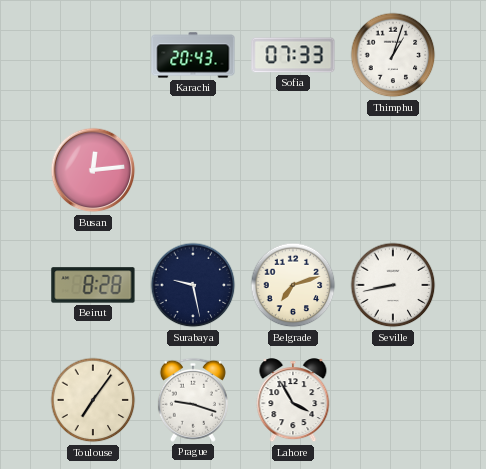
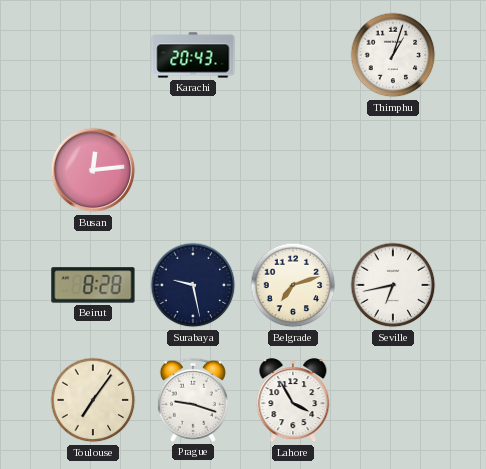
Sofia: 07:33 -> none (293, 55)
Seville: 8:43 -> 6:43 (393, 285)
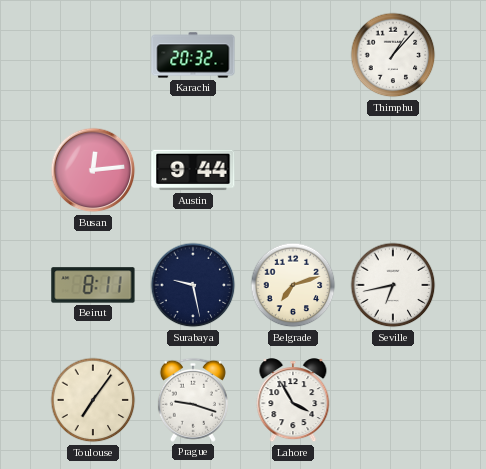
Karachi: 20:43 -> 20:32 (193, 55)
Thimphu: 1:03 -> 1:07 (393, 55)
Austin: none -> 9:44 (193, 170)
Beirut: 8:28 -> 8:11 (93, 285)
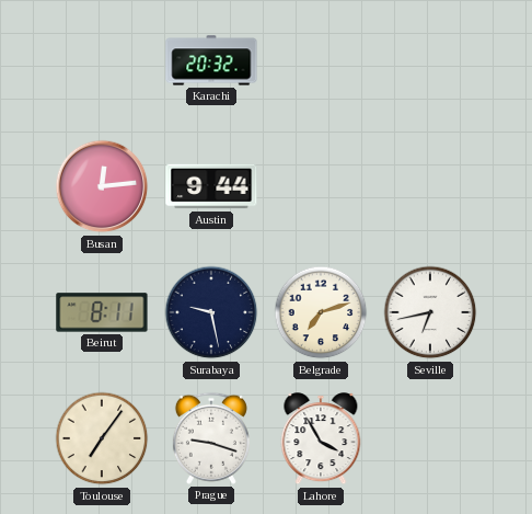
Thimphu: 1:07 -> none (393, 55)
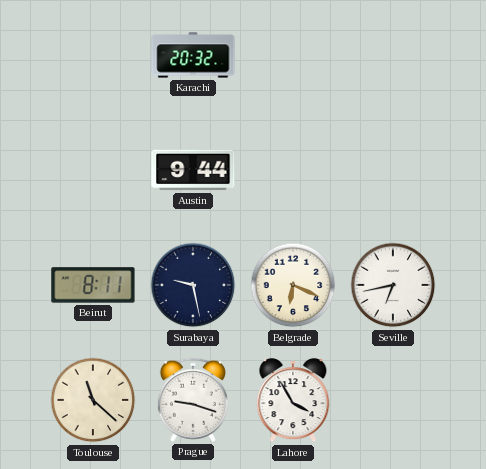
Busan: 12:14 -> none (102, 186)
Belgrade: 7:12 -> 6:19 (293, 285)
Toulouse: 7:06 -> 11:22 (93, 400)
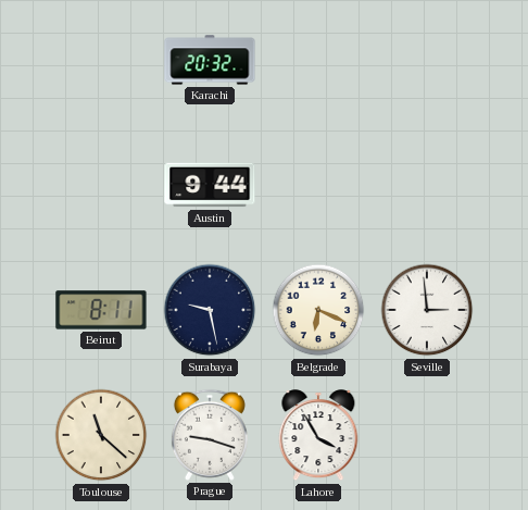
Seville: 6:43 -> 2:59 (427, 310)
